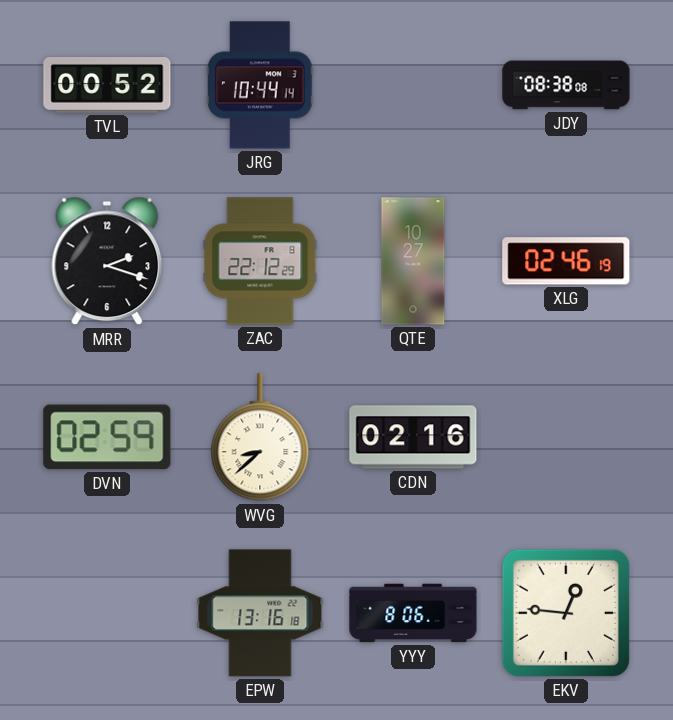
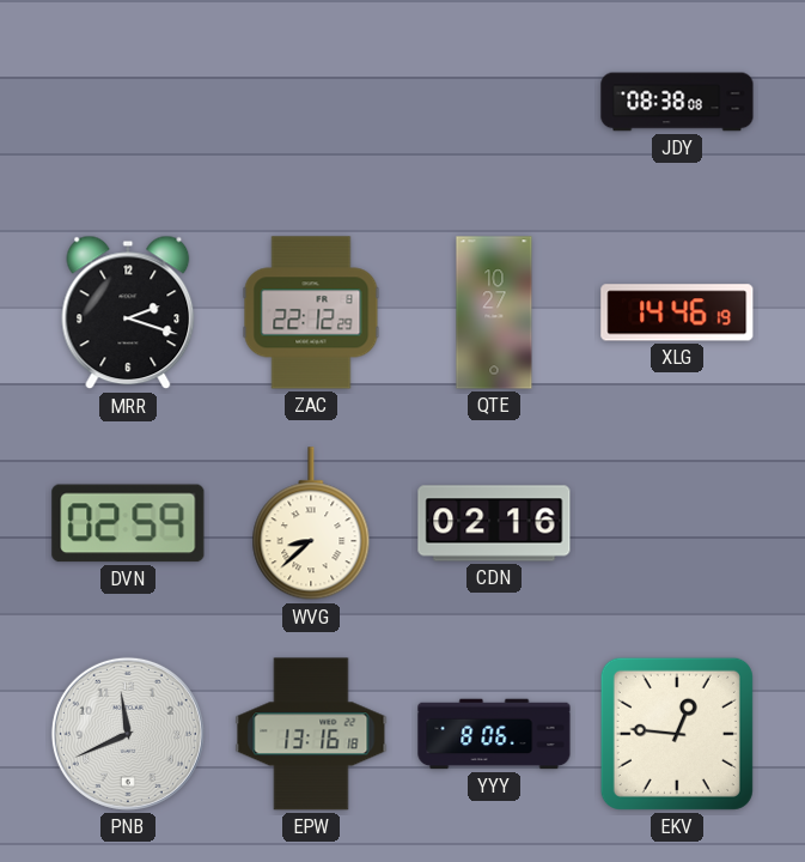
TVL: 00:52 -> none (107, 86)
JRG: 10:44 -> none (261, 85)
XLG: 02:46 -> 14:46 (677, 312)
PNB: none -> 11:41 (128, 734)
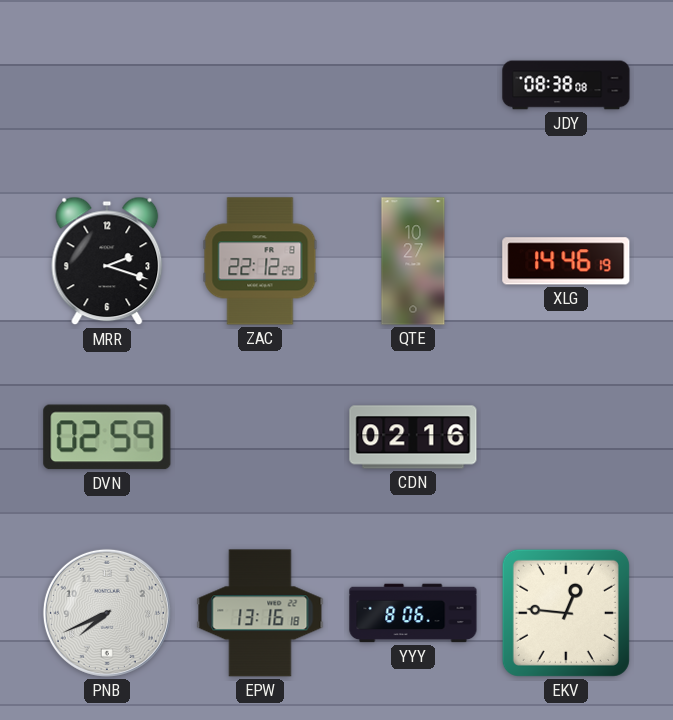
WVG: 8:38 -> none (311, 524)
PNB: 11:41 -> 7:41 (107, 613)
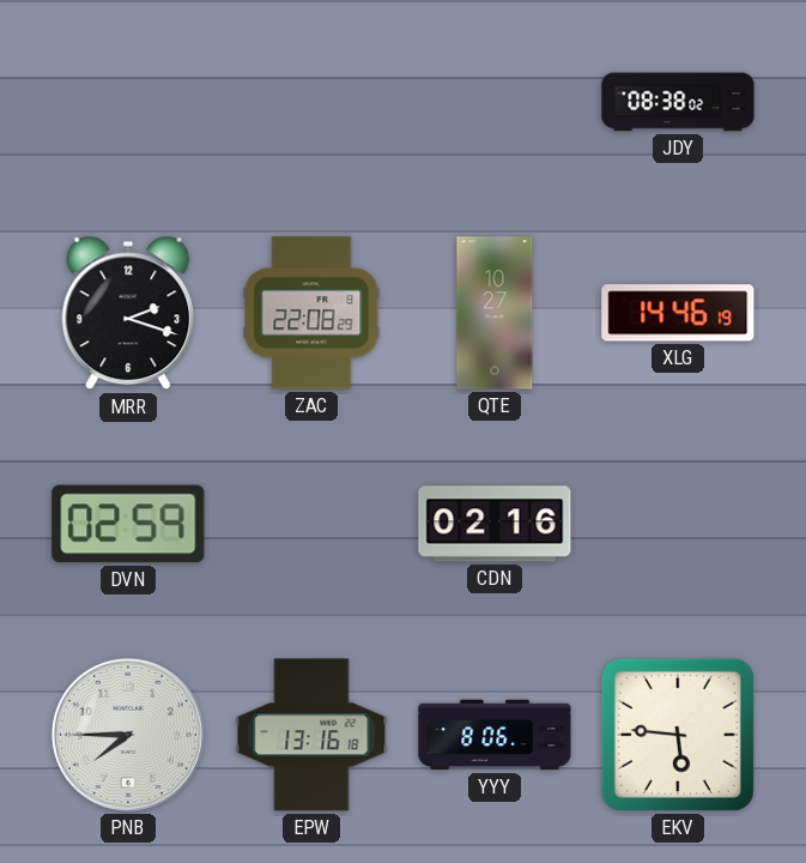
JDY: 08:38:08 -> 08:38:02 (678, 102)
ZAC: 22:12 -> 22:08 (311, 313)
PNB: 7:41 -> 7:45 (128, 735)
EKV: 12:46 -> 5:46 (678, 735)
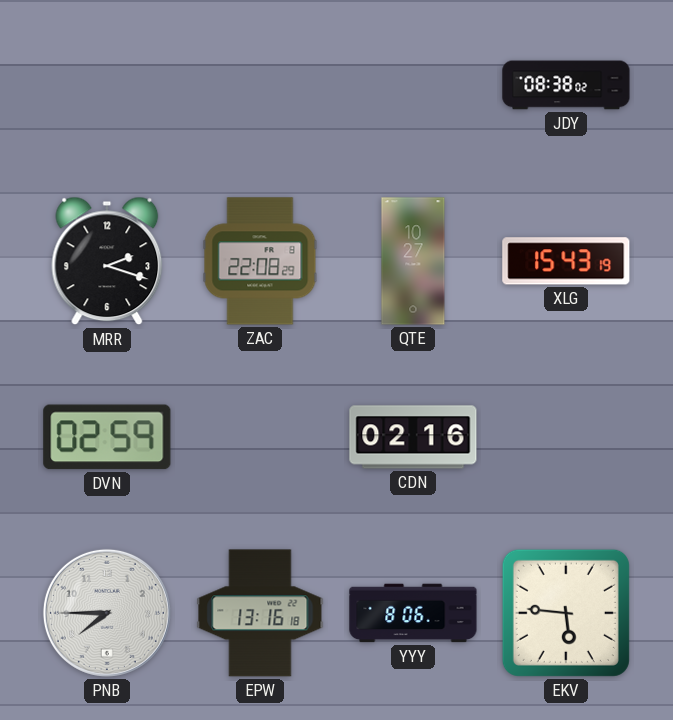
XLG: 14:46 -> 15:43 (566, 261)
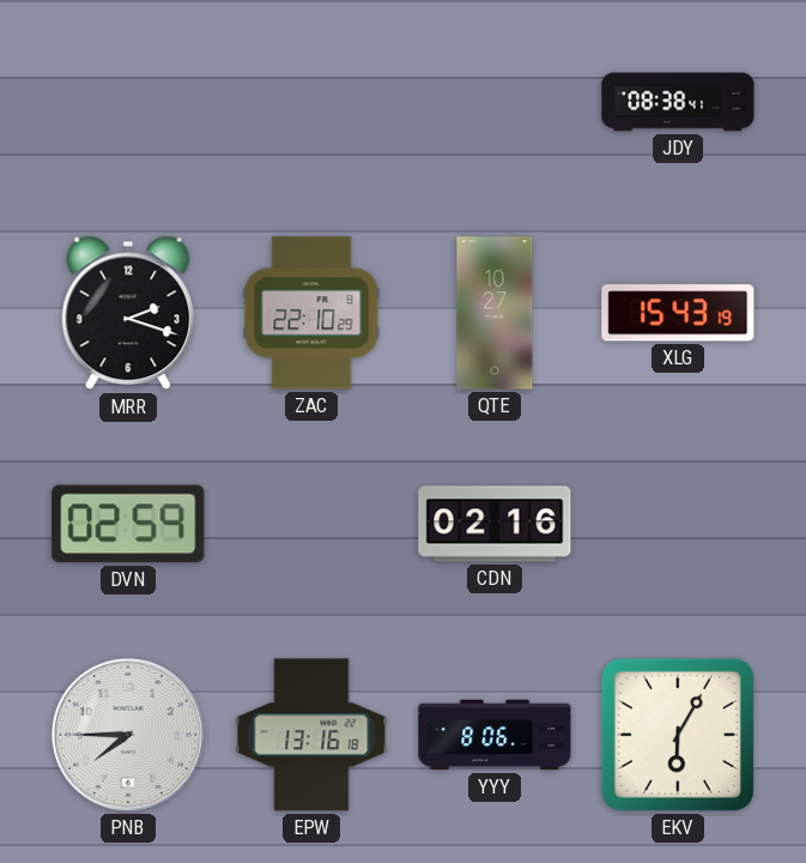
JDY: 08:38:02 -> 08:38:41 (678, 102)
ZAC: 22:08 -> 22:10 (311, 313)
EKV: 5:46 -> 6:05 (678, 735)
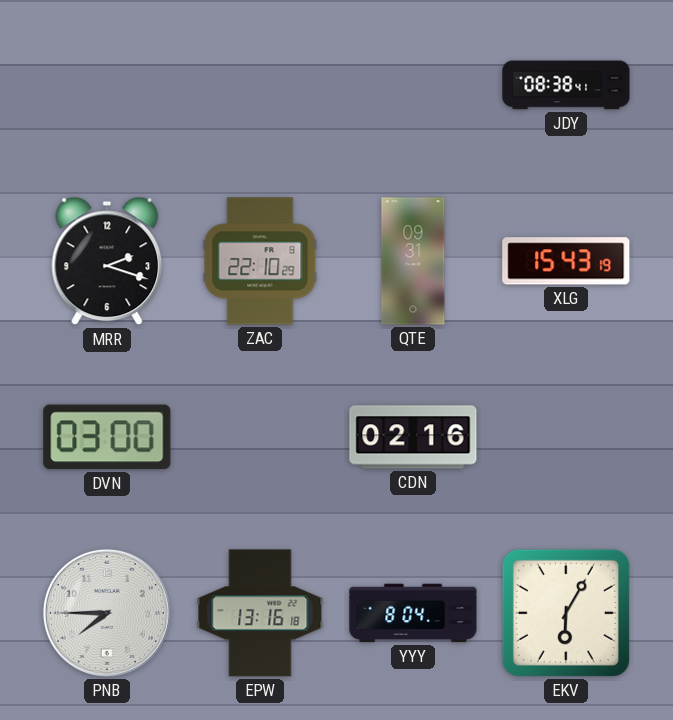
QTE: 10:27 -> 09:31 (413, 261)
DVN: 02:59 -> 03:00 (107, 437)
YYY: 8:06 -> 8:04 (413, 613)
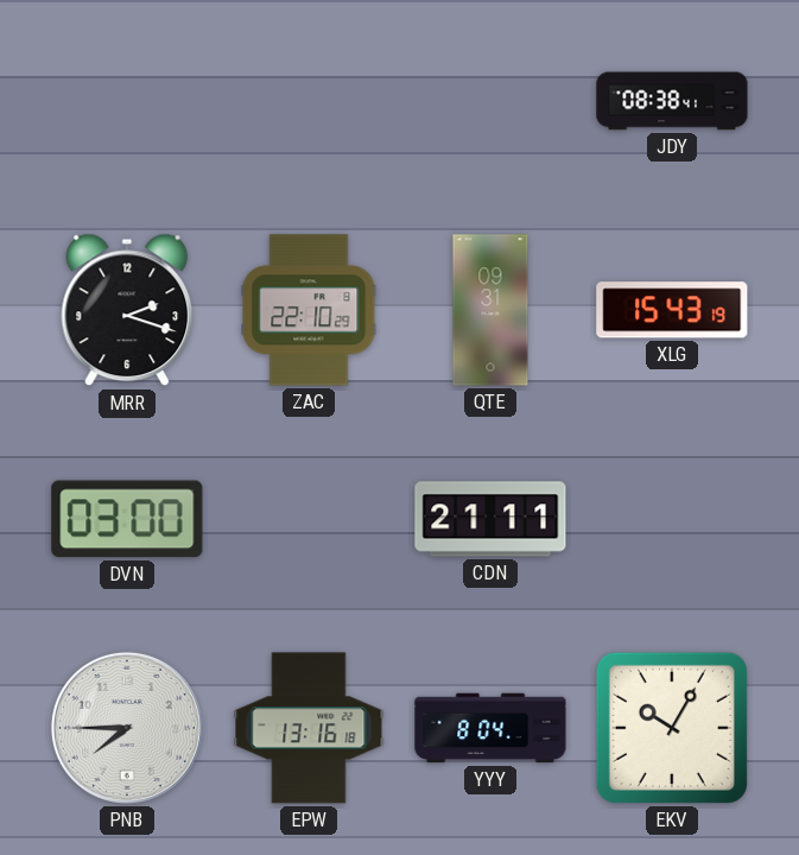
CDN: 02:16 -> 21:11 (490, 519)
EKV: 6:05 -> 10:05 (672, 728)
